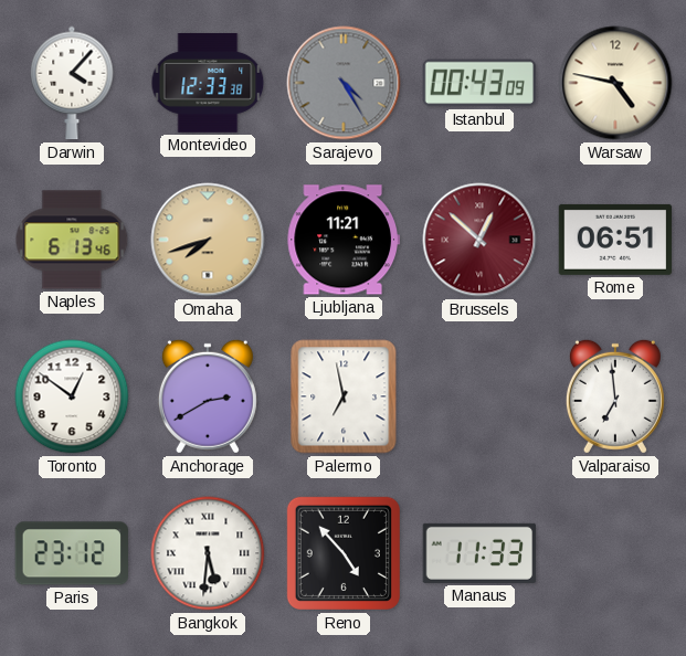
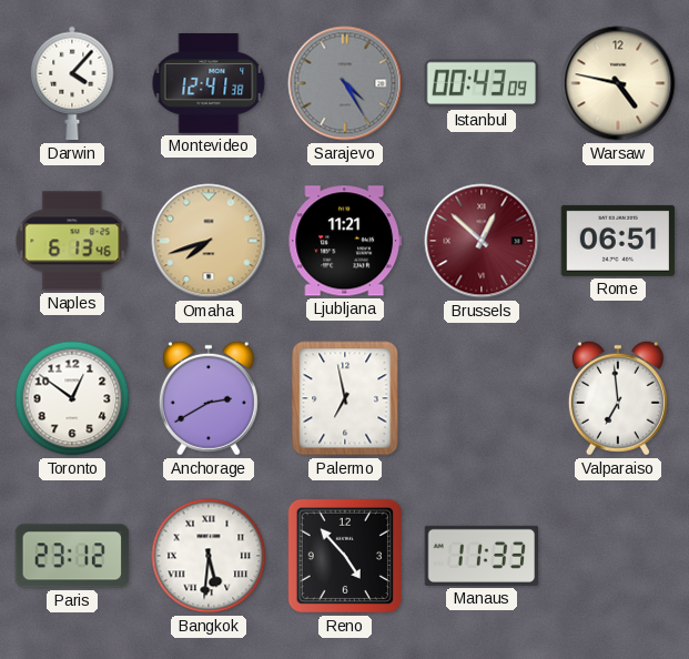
Montevideo: 12:33 -> 12:41 (209, 83)
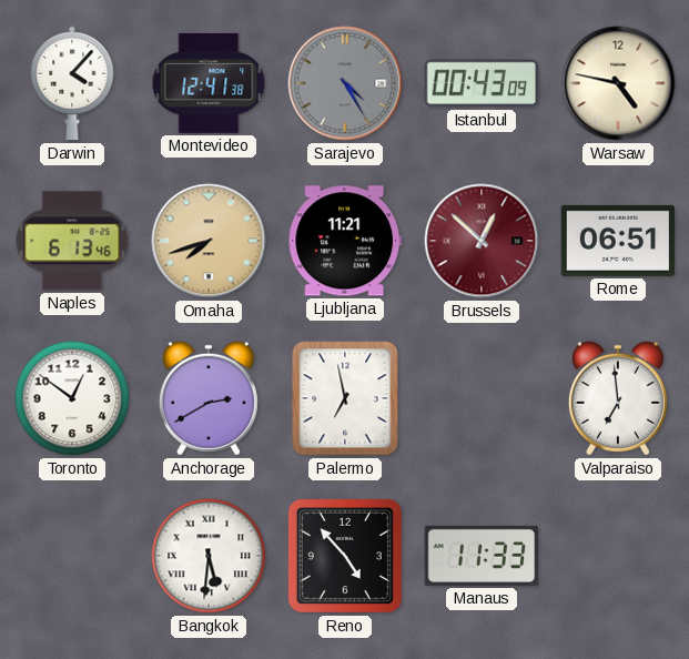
Paris: 23:12 -> none (72, 556)
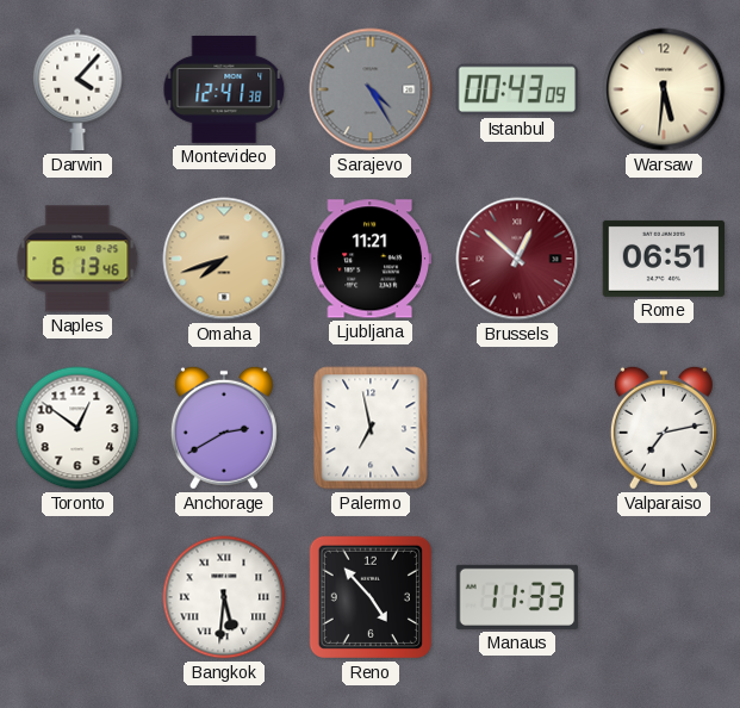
Warsaw: 4:47 -> 5:31 (664, 89)
Valparaiso: 6:59 -> 7:13 (664, 428)
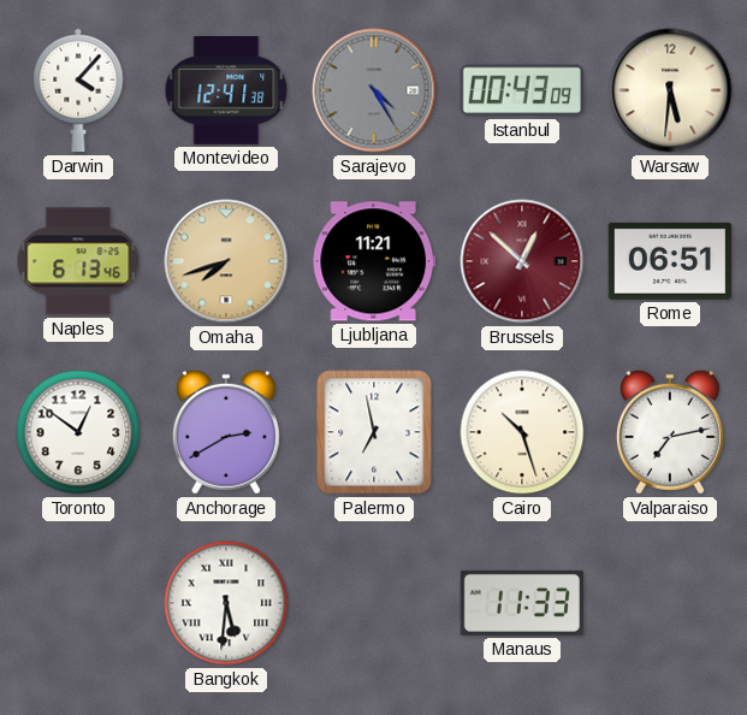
Cairo: none -> 10:27 (522, 432)
Reno: 4:53 -> none (371, 597)
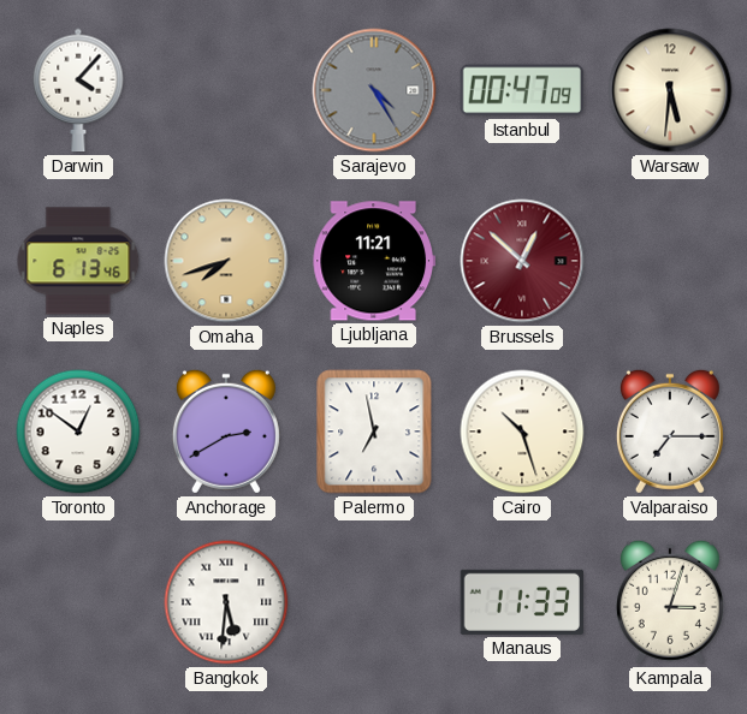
Montevideo: 12:41 -> none (226, 90)
Istanbul: 00:43 -> 00:47 (522, 90)
Rome: 06:51 -> none (670, 261)
Valparaiso: 7:13 -> 7:15 (670, 432)
Kampala: none -> 3:03 (670, 602)
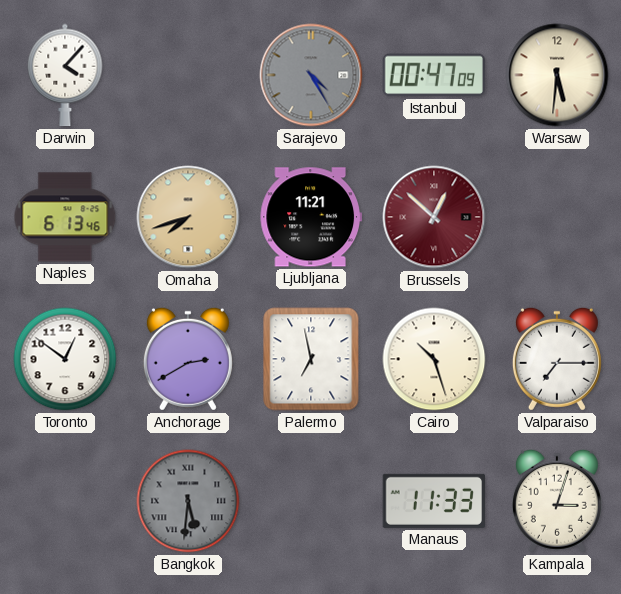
Bangkok dial: white -> grey (188, 501)
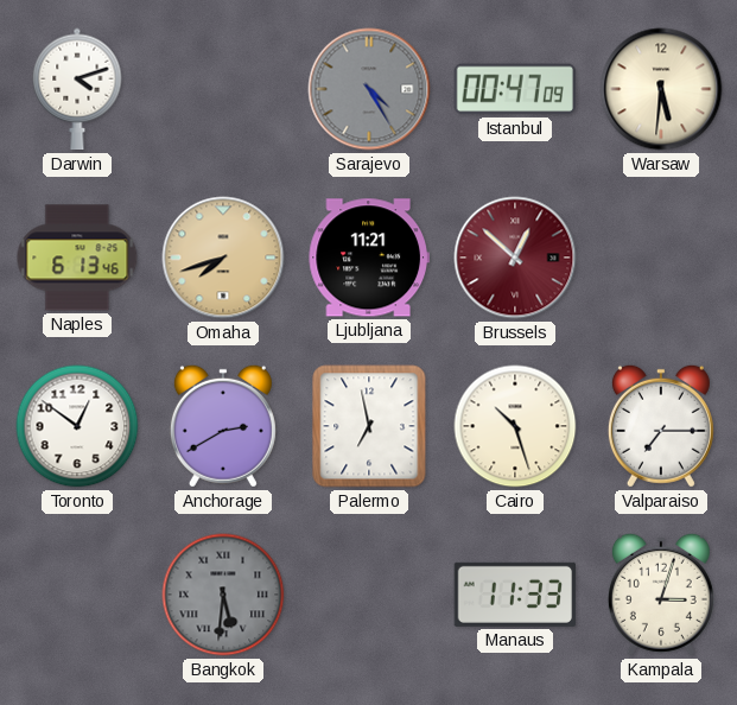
Darwin: 4:07 -> 4:12 (77, 89)
